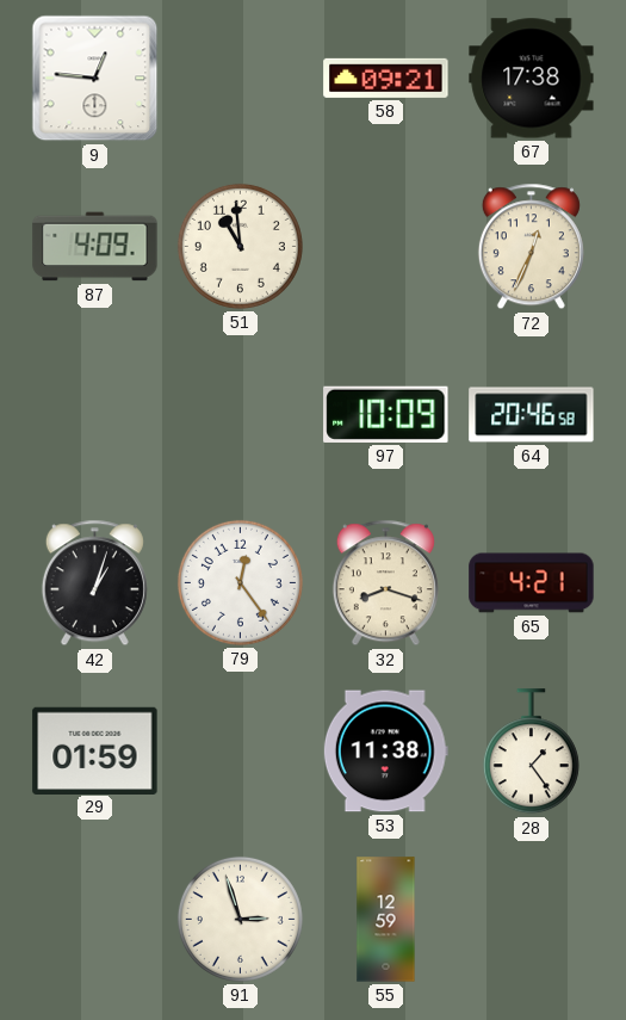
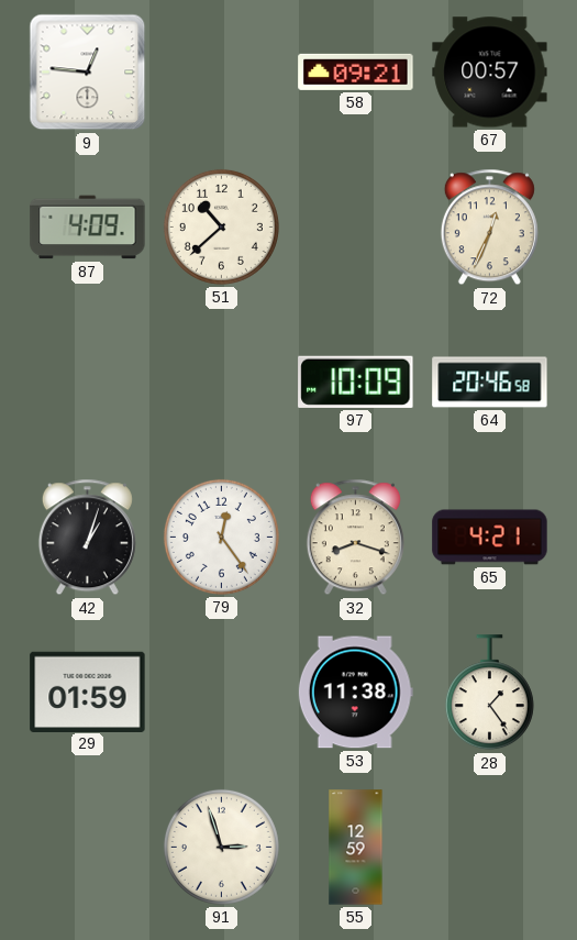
67: 17:38 -> 00:57 (490, 73)
51: 10:59 -> 10:38 (221, 226)
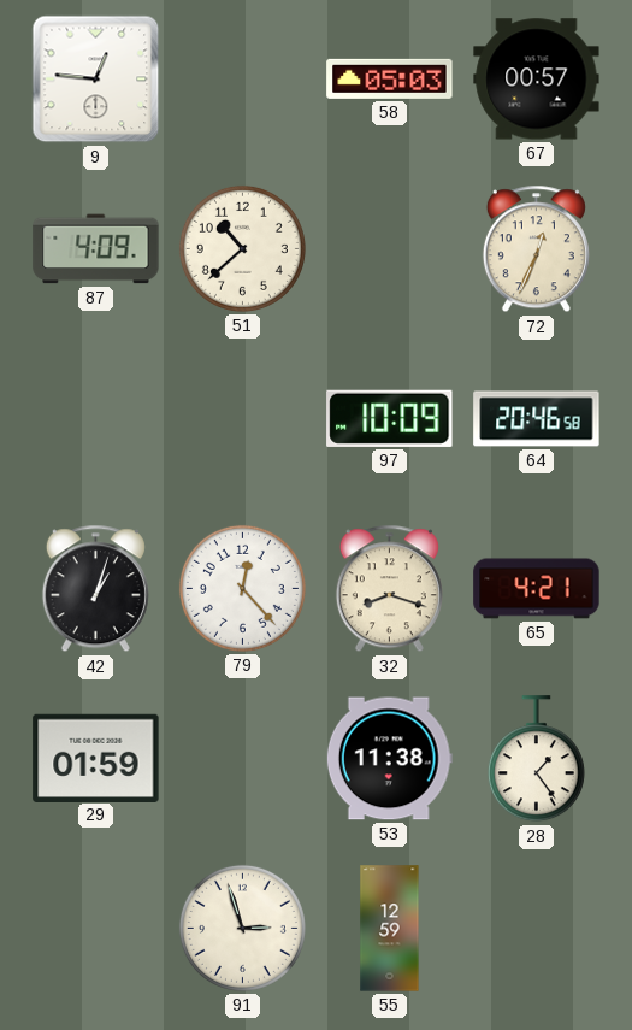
58: 09:21 -> 05:03 (390, 78)
79: 12:24 -> 12:23 (242, 588)
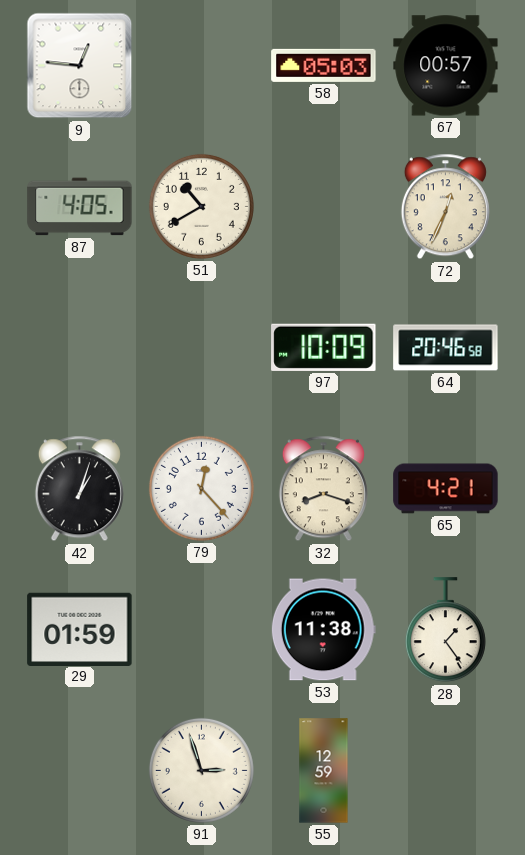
87: 4:09 -> 4:05 (80, 207)
51: 10:38 -> 10:40 (201, 206)
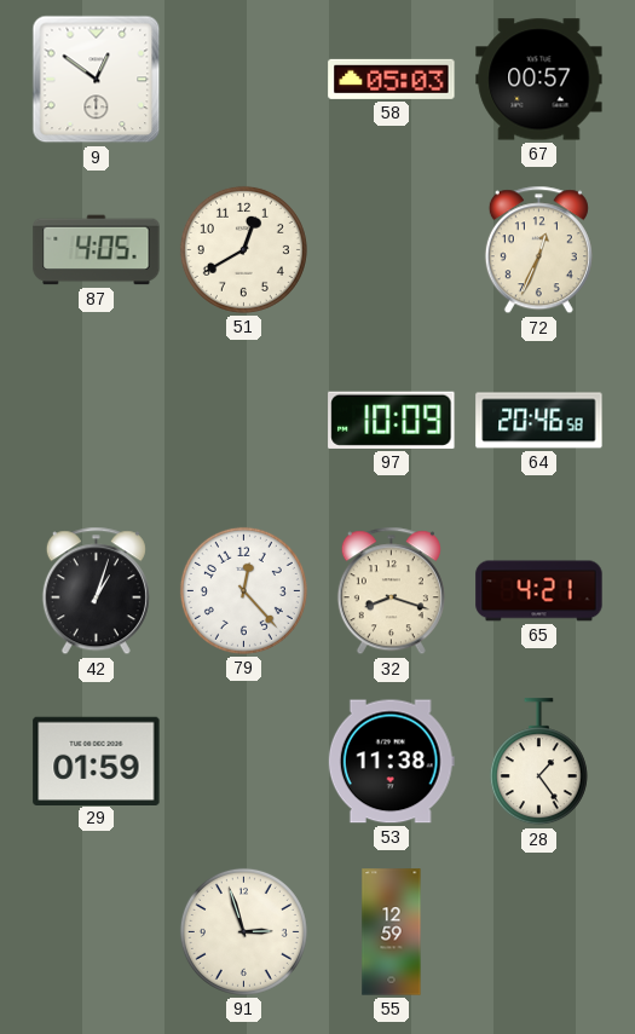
9: 12:46 -> 12:51 (97, 80)
51: 10:40 -> 12:40 (243, 249)
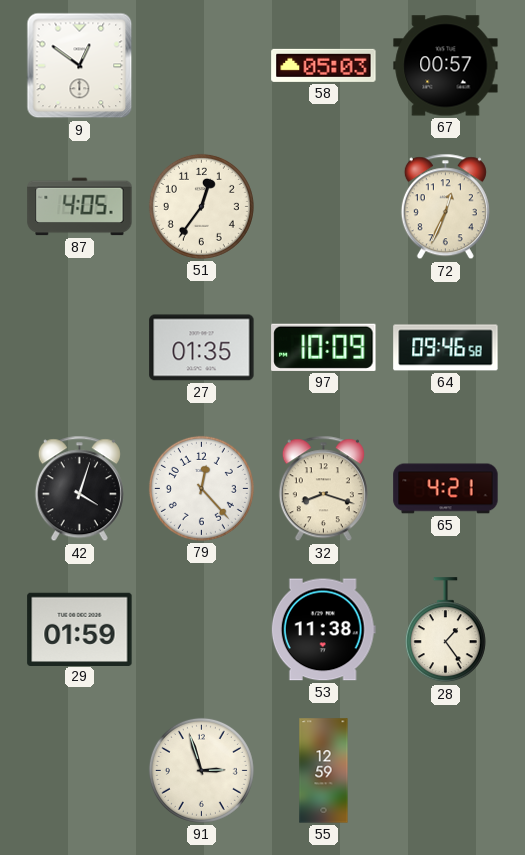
51: 12:40 -> 12:36 (201, 206)
27: none -> 01:35 (202, 348)
64: 20:46 -> 09:46 (446, 348)
42: 1:03 -> 4:03 (79, 489)
